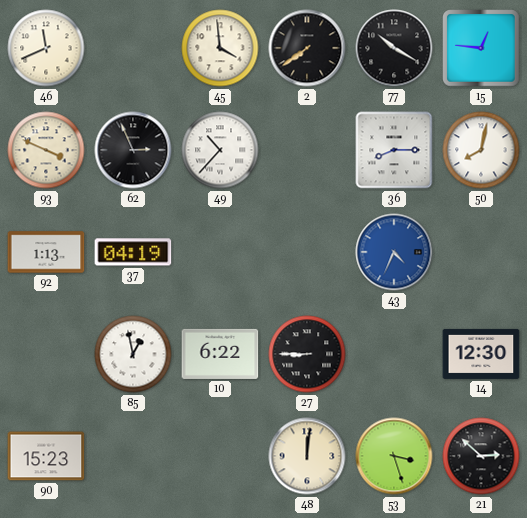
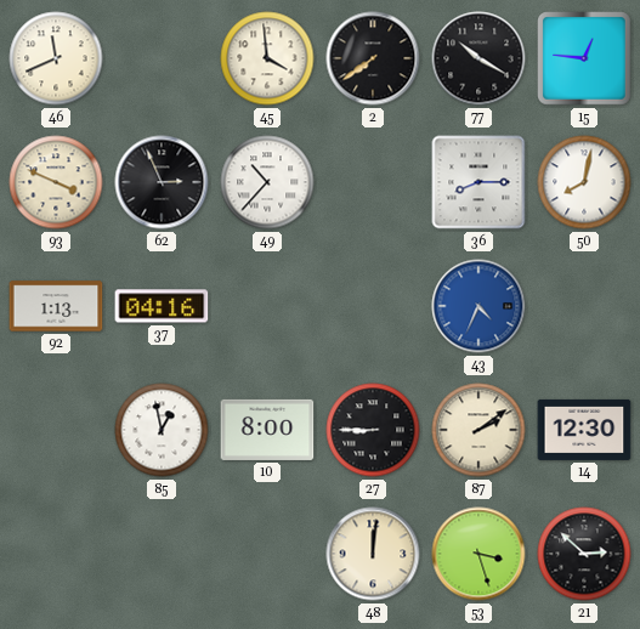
37: 04:19 -> 04:16 (162, 306)
10: 6:22 -> 8:00 (267, 430)
87: none -> 2:09 (478, 430)
90: 15:23 -> none (46, 456)
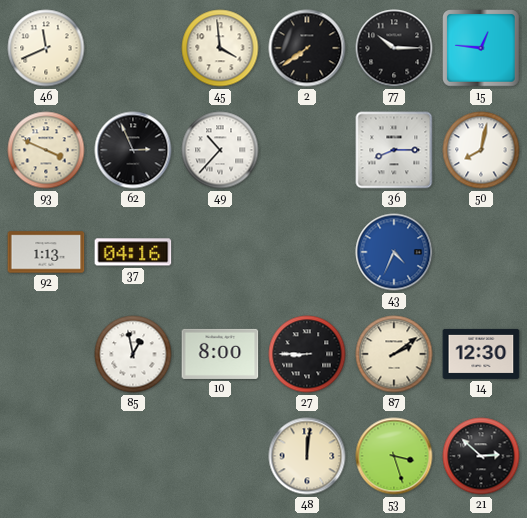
77: 10:20 -> 10:15 (394, 48)
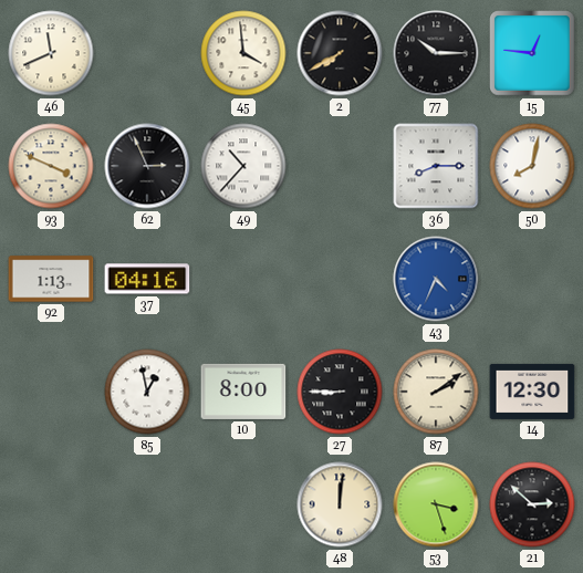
2: 7:39 -> 7:40 (340, 53)
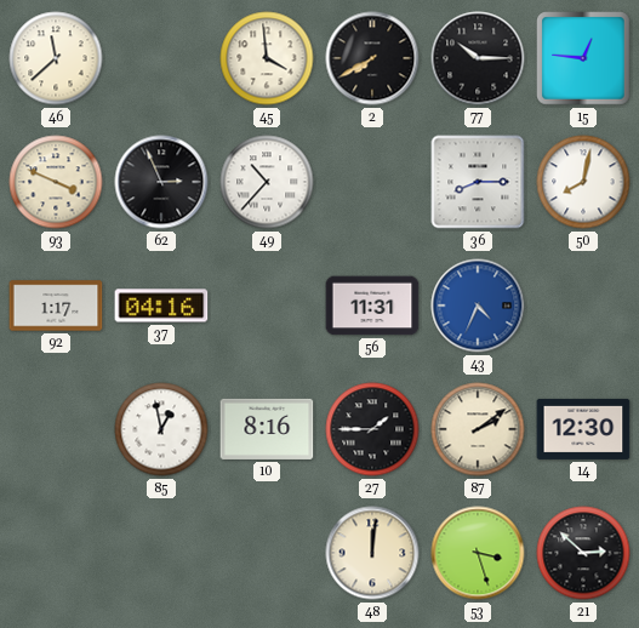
46: 11:41 -> 11:38 (56, 58)
92: 1:13 -> 1:17 (56, 306)
56: none -> 11:31 (372, 306)
10: 8:00 -> 8:16 (267, 429)
27: 8:45 -> 1:45 (372, 429)
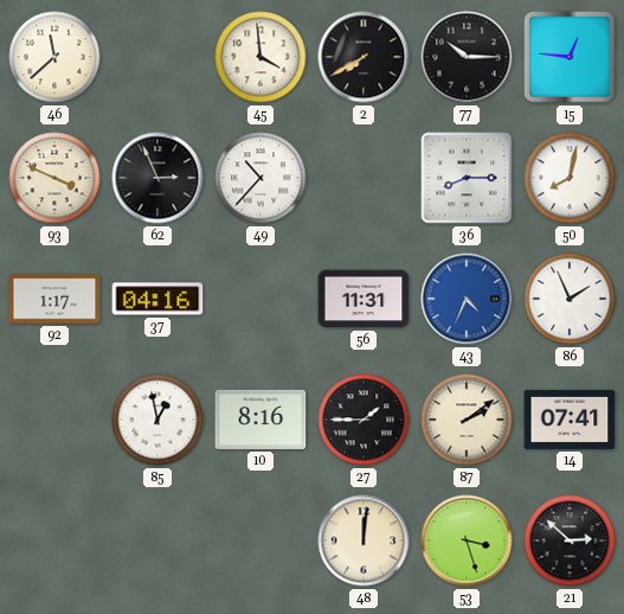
86: none -> 1:56 (570, 299)
14: 12:30 -> 07:41 (570, 420)
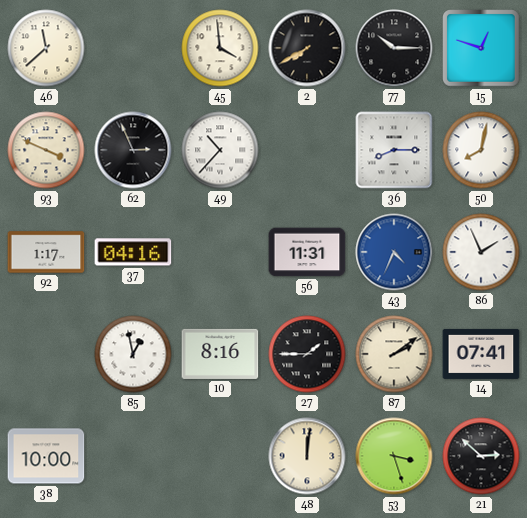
15: 12:46 -> 12:48 (481, 48)
38: none -> 10:00 (46, 456)
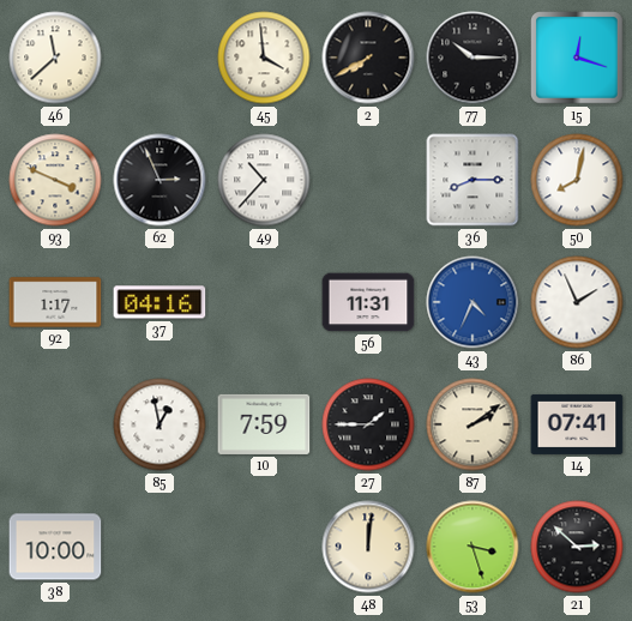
15: 12:48 -> 12:18 (577, 58)
10: 8:16 -> 7:59 (264, 424)
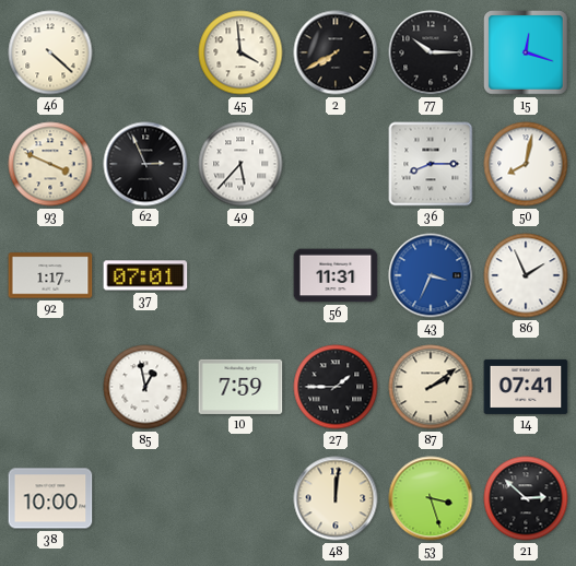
46: 11:38 -> 4:22 (50, 52)
49: 10:37 -> 5:37 (240, 164)
37: 04:16 -> 07:01 (145, 275)
43: 4:34 -> 3:34 (431, 275)
